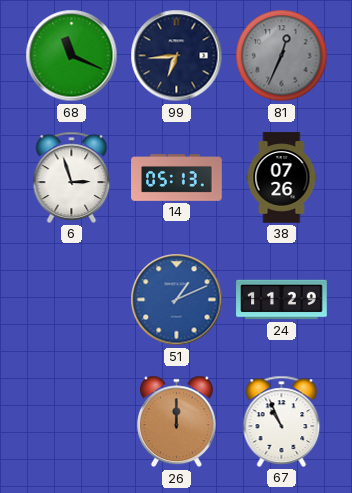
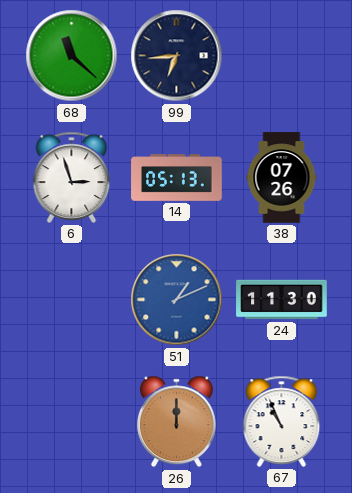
68: 11:19 -> 11:22 (72, 56)
81: 12:34 -> none (282, 56)
24: 11:29 -> 11:30 (282, 300)
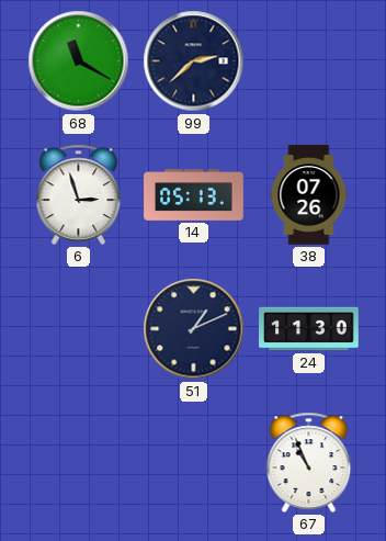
68: 11:22 -> 11:20 (79, 61)
99: 6:44 -> 2:38 (194, 61)
51 dial: blue -> navy (194, 329)
26: 12:00 -> none (176, 422)
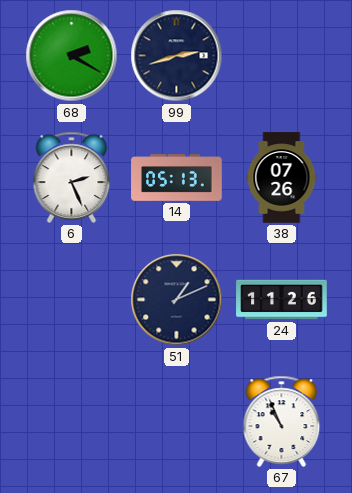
68: 11:20 -> 2:20 (72, 56)
99: 2:38 -> 2:42 (177, 56)
6: 2:57 -> 2:26 (72, 177)
24: 11:30 -> 11:26 (282, 300)
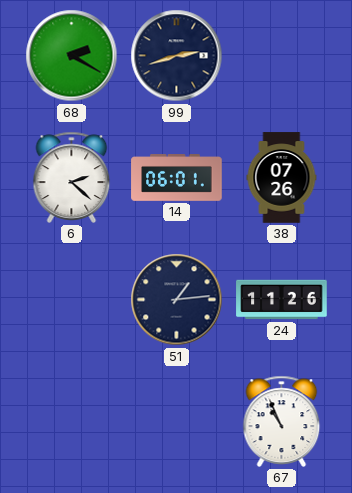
6: 2:26 -> 2:22 (72, 177)
14: 05:13 -> 06:01 (177, 178)
51: 1:11 -> 1:14 (177, 300)
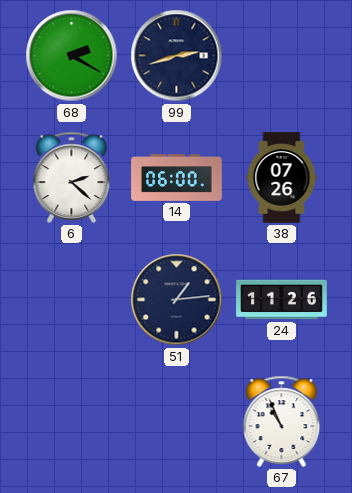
14: 06:01 -> 06:00 (177, 178)
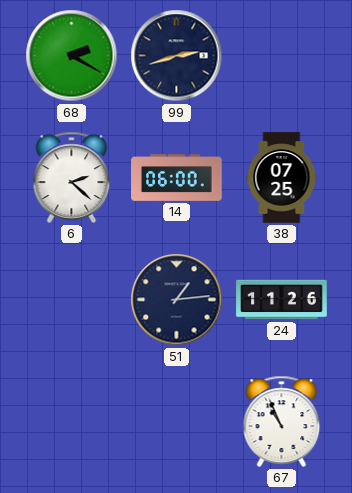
38: 07:26 -> 07:25 (282, 178)
